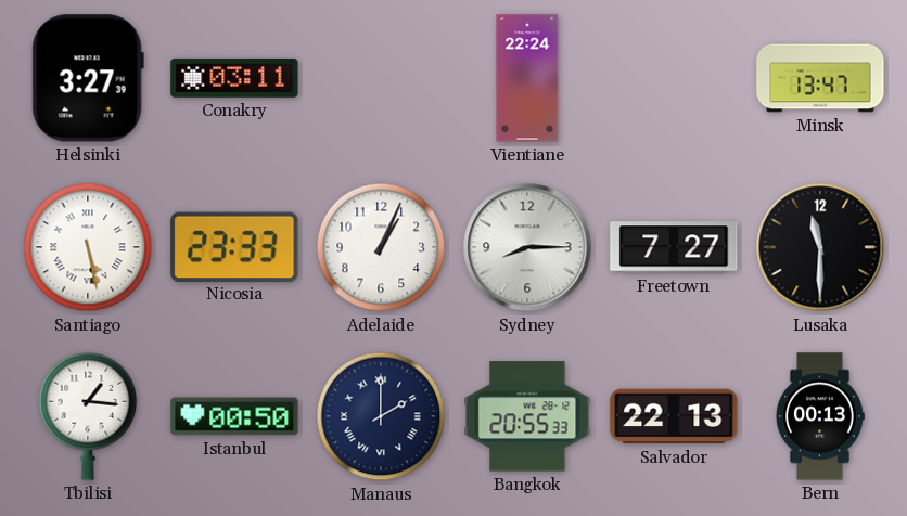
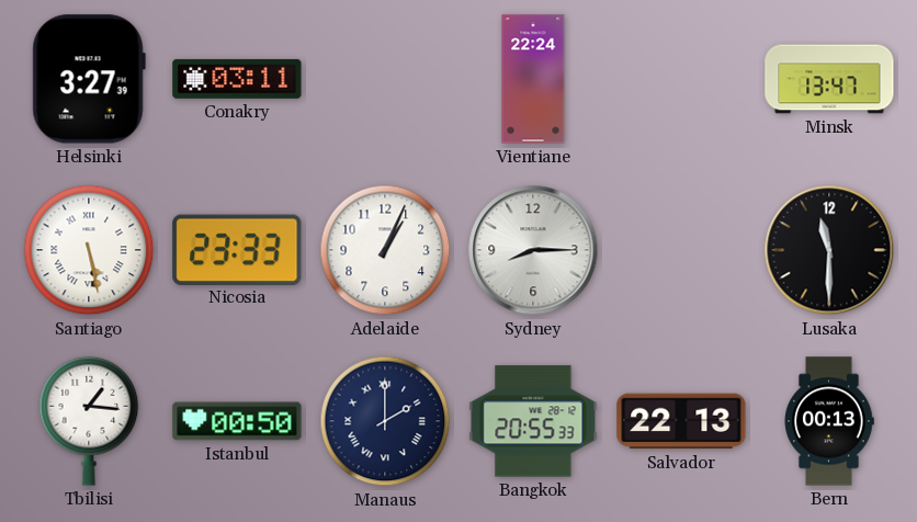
Freetown: 7:27 -> none (674, 247)
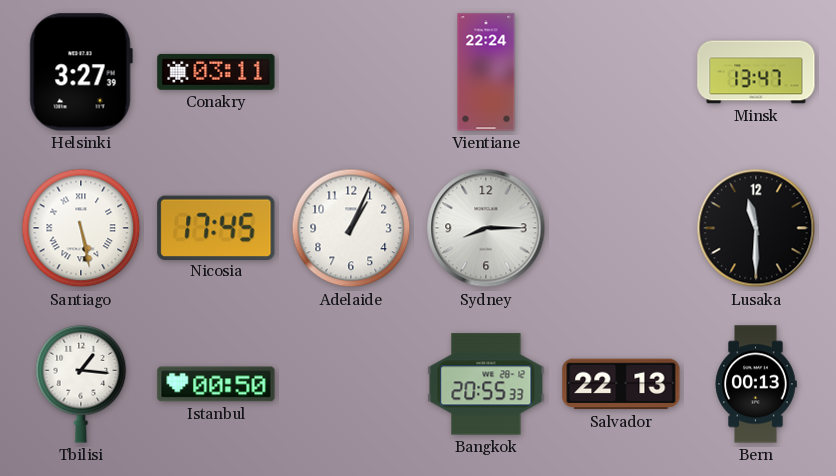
Nicosia: 23:33 -> 17:45 (216, 227)
Manaus: 2:00 -> none (385, 421)
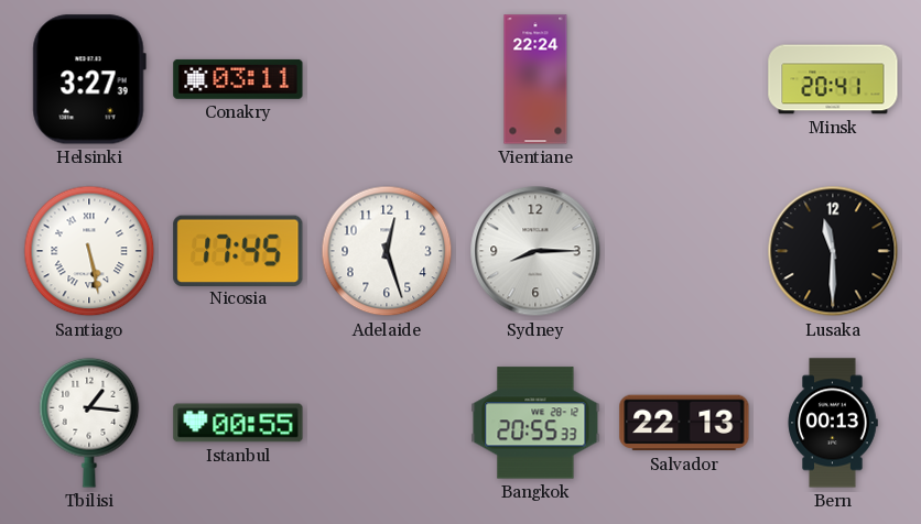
Minsk: 13:47 -> 20:41 (833, 79)
Adelaide: 1:04 -> 12:27 (387, 251)
Istanbul: 00:50 -> 00:55 (238, 423)
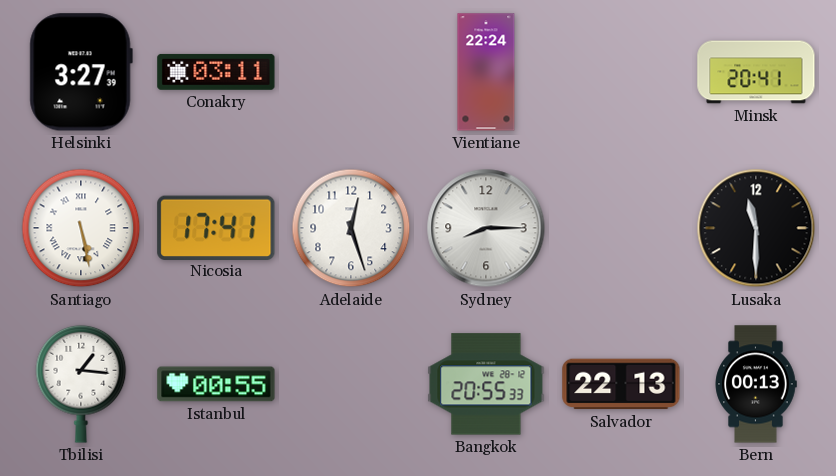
Nicosia: 17:45 -> 17:41 (216, 227)
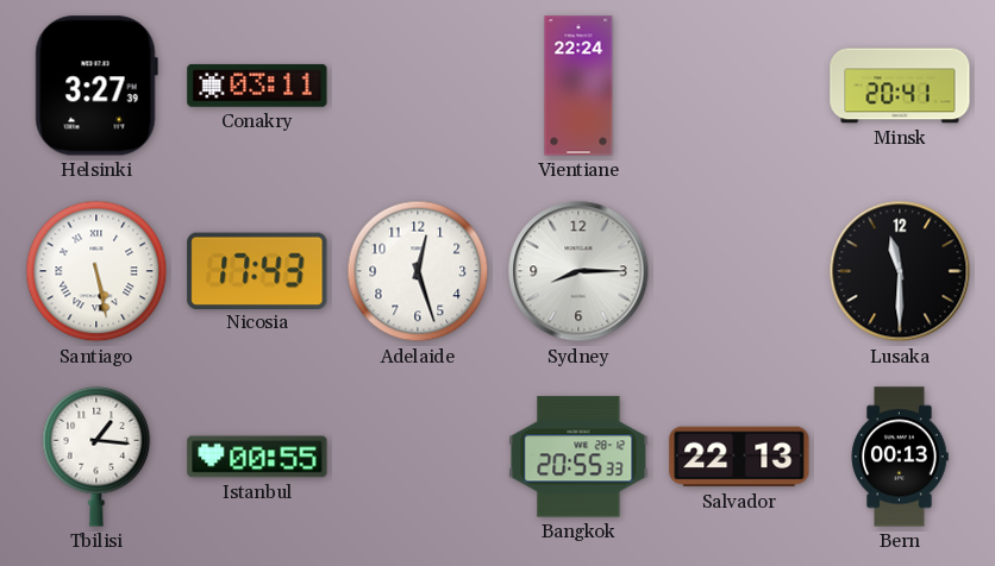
Nicosia: 17:41 -> 17:43 (257, 270)
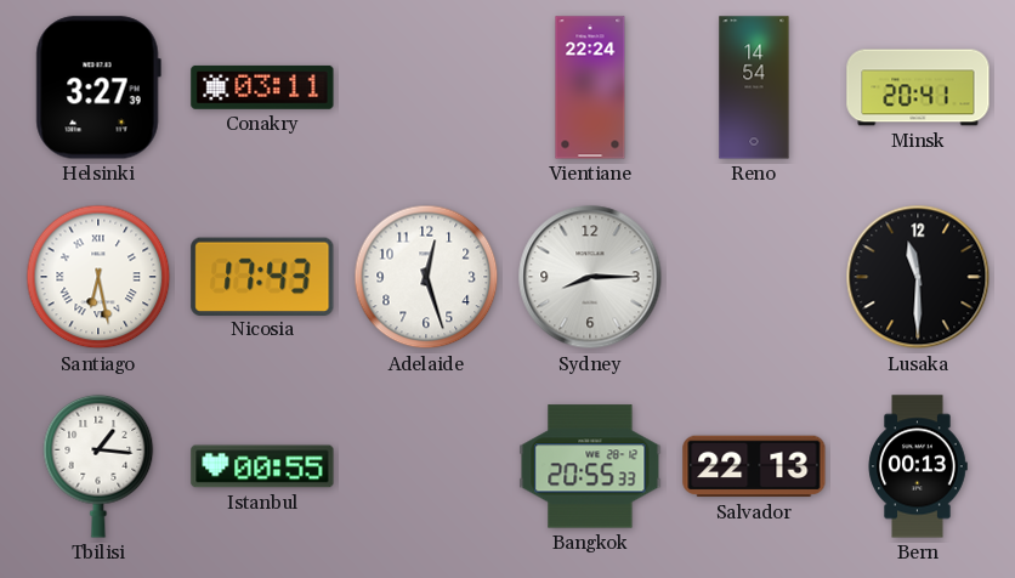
Reno: none -> 14:54 (754, 87)
Santiago: 5:28 -> 6:28 (98, 277)
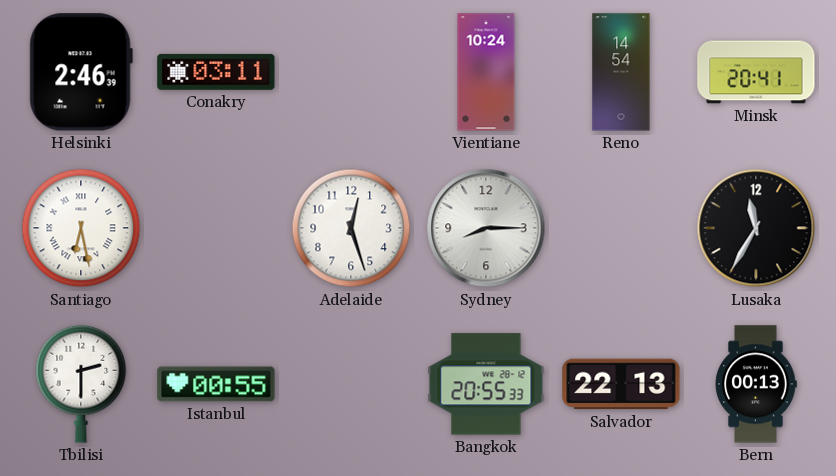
Helsinki: 3:27 -> 2:46 (81, 72)
Vientiane: 22:24 -> 10:24 (486, 72)
Nicosia: 17:43 -> none (262, 276)
Lusaka: 11:30 -> 11:35 (756, 228)
Tbilisi: 1:16 -> 2:30 (81, 384)
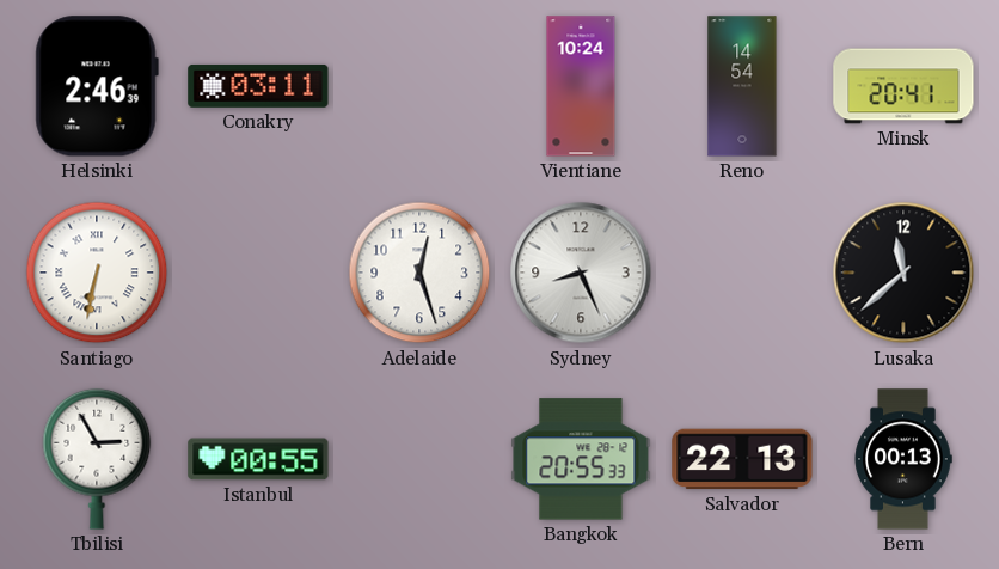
Santiago: 6:28 -> 6:32 (97, 273)
Sydney: 8:15 -> 8:26 (581, 273)
Lusaka: 11:35 -> 11:38 (903, 273)
Tbilisi: 2:30 -> 2:55 (97, 459)
